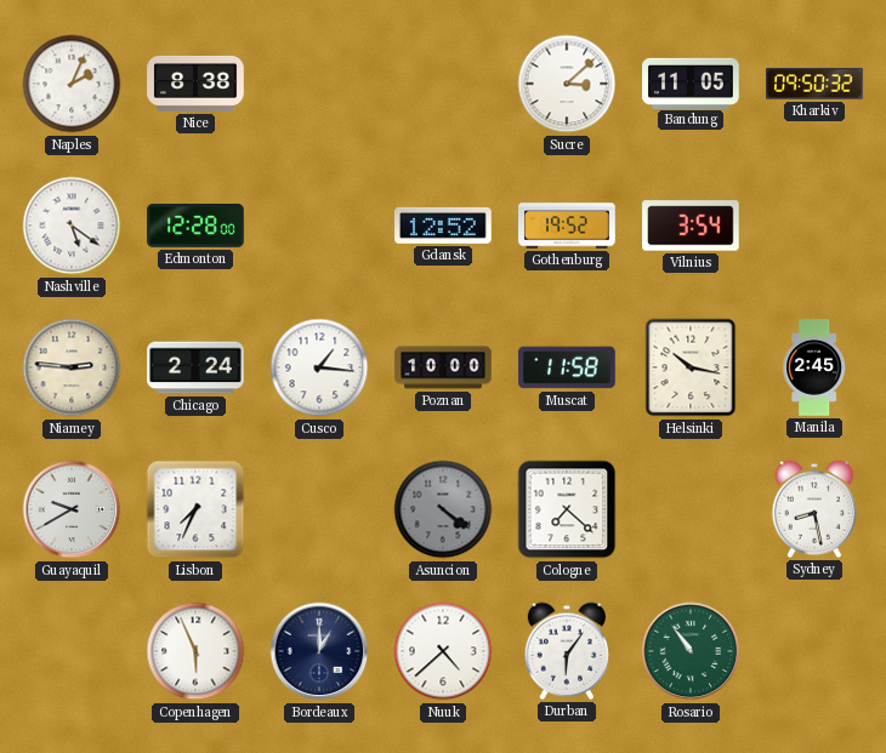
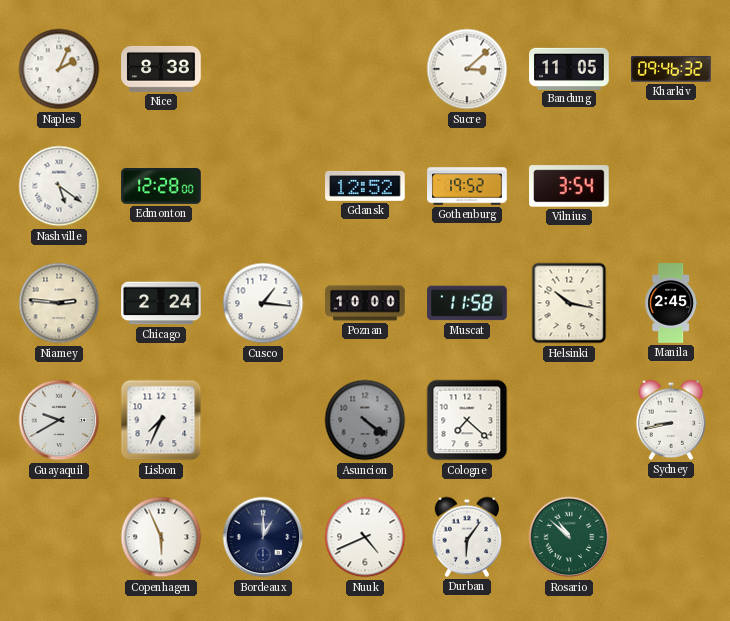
Kharkiv: 09:50 -> 09:46 (671, 69)
Sydney: 8:28 -> 8:43 (671, 420)
Nuuk: 4:38 -> 4:41 (365, 537)
Rosario: 10:54 -> 10:52 (569, 537)
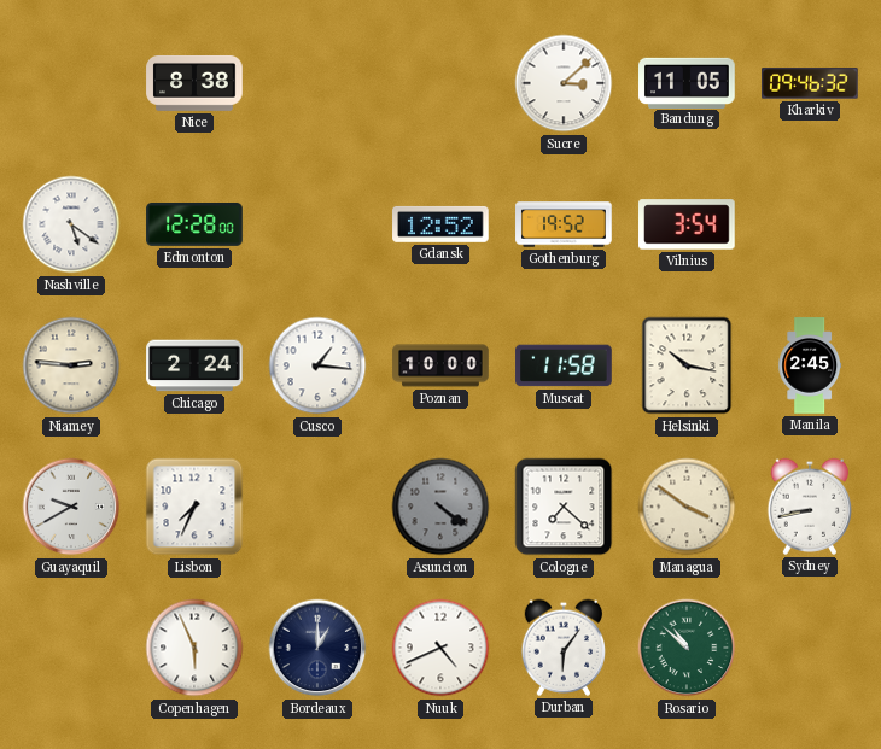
Naples: 2:04 -> none (59, 69)
Managua: none -> 3:51 (687, 507)
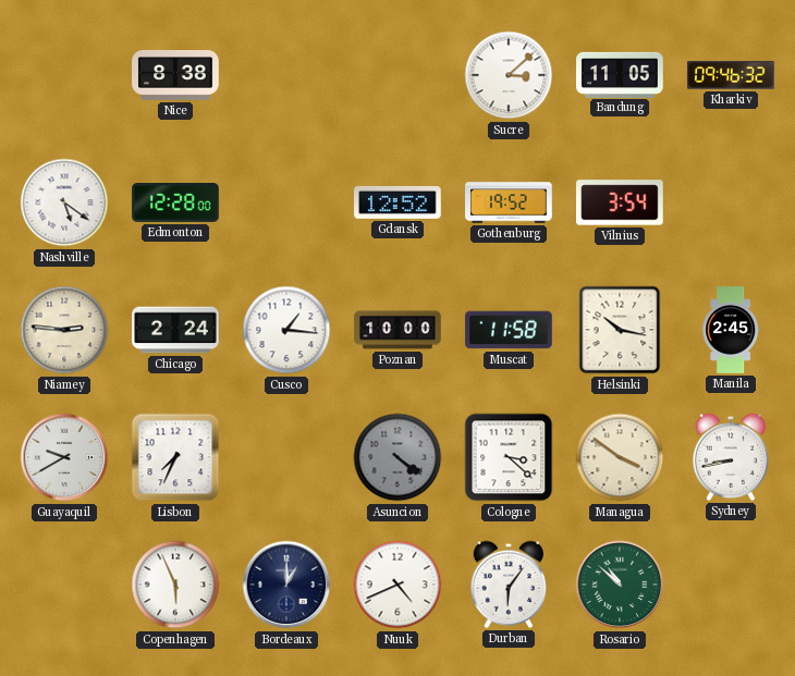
Cologne: 7:22 -> 3:22 (509, 457)
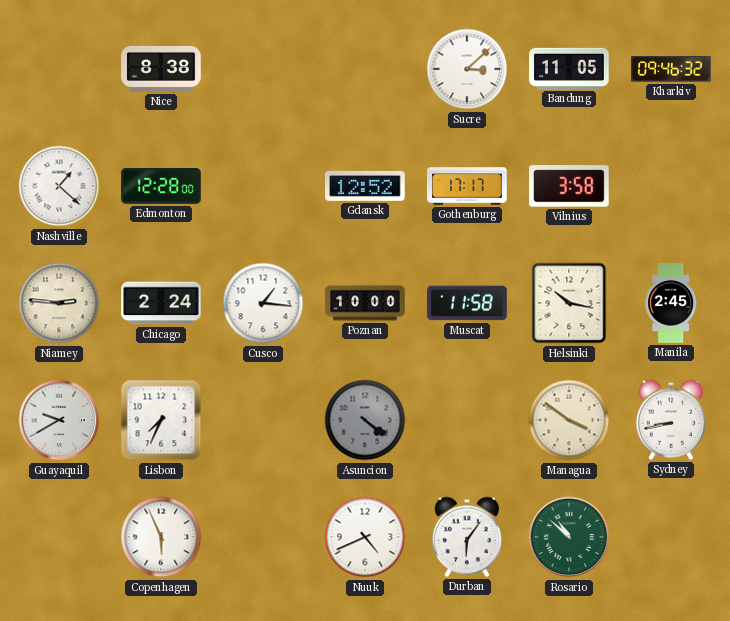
Nashville: 5:21 -> 1:22 (59, 186)
Gothenburg: 19:52 -> 17:17 (467, 186)
Vilnius: 3:54 -> 3:58 (569, 186)
Cologne: 3:22 -> none (509, 457)
Bordeaux: 1:00 -> none (286, 585)
